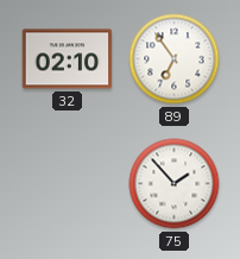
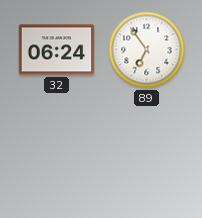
32: 02:10 -> 06:24 (57, 50)
75: 1:53 -> none (175, 184)
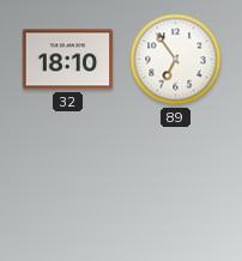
32: 06:24 -> 18:10 (68, 60)
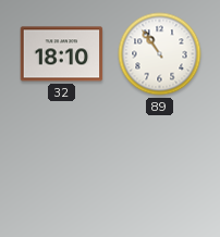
89: 6:54 -> 10:54 (160, 54)
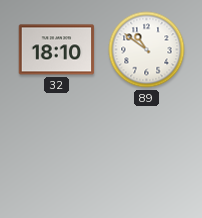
89: 10:54 -> 10:51 (147, 50)
